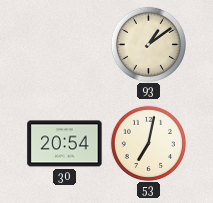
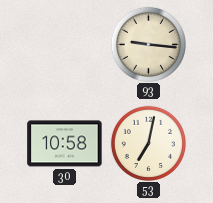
93: 1:09 -> 9:16 (148, 44)
30: 20:54 -> 10:58 (65, 144)
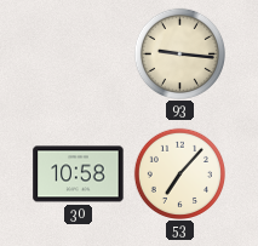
53: 7:02 -> 7:07 (179, 173)
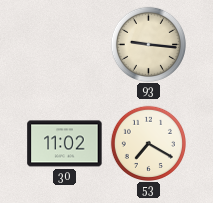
30: 10:58 -> 11:02 (65, 144)
53: 7:07 -> 7:20 (148, 143)
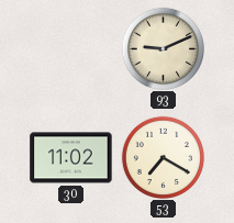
93: 9:16 -> 9:11 (163, 48)
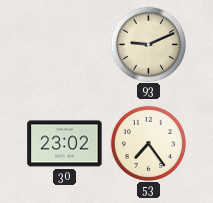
30: 11:02 -> 23:02 (65, 144)
53: 7:20 -> 7:24 (148, 143)
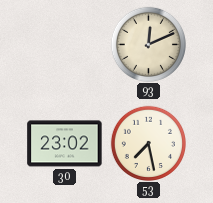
93: 9:11 -> 12:11 (148, 44)
53: 7:24 -> 7:28 (148, 143)
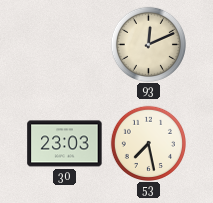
30: 23:02 -> 23:03 (65, 144)
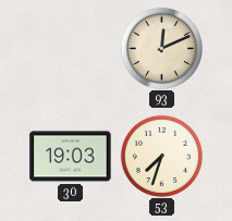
30: 23:03 -> 19:03 (71, 157)
53: 7:28 -> 7:33 (161, 156)
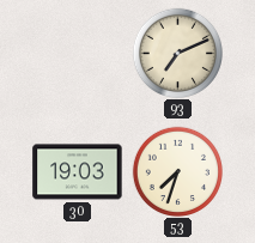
93: 12:11 -> 7:11 (177, 53)
